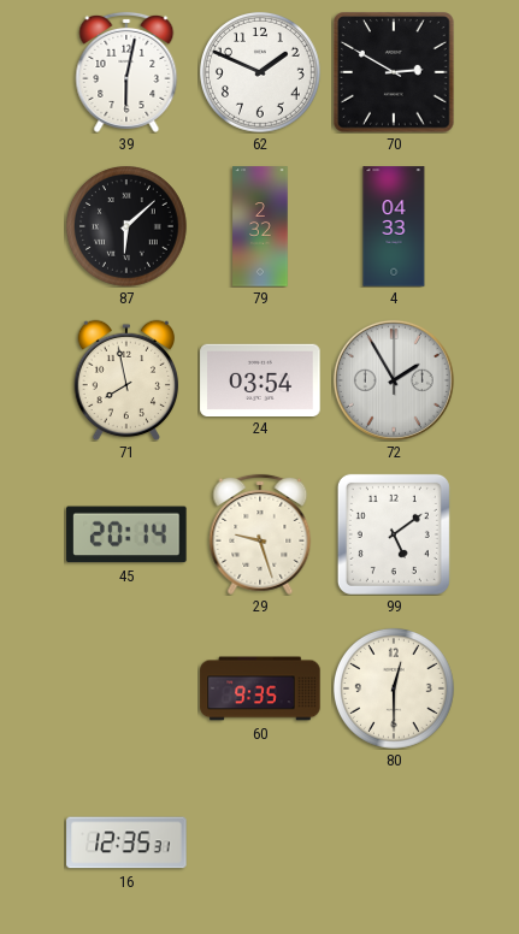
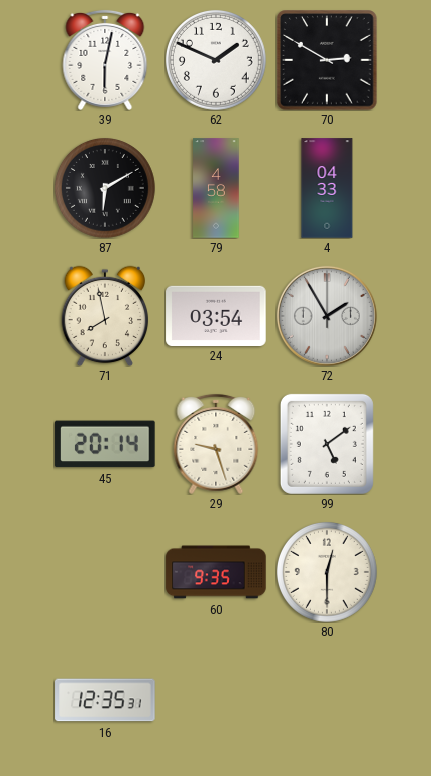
87: 6:08 -> 6:10 (105, 188)
79: 2:32 -> 4:58 (216, 188)
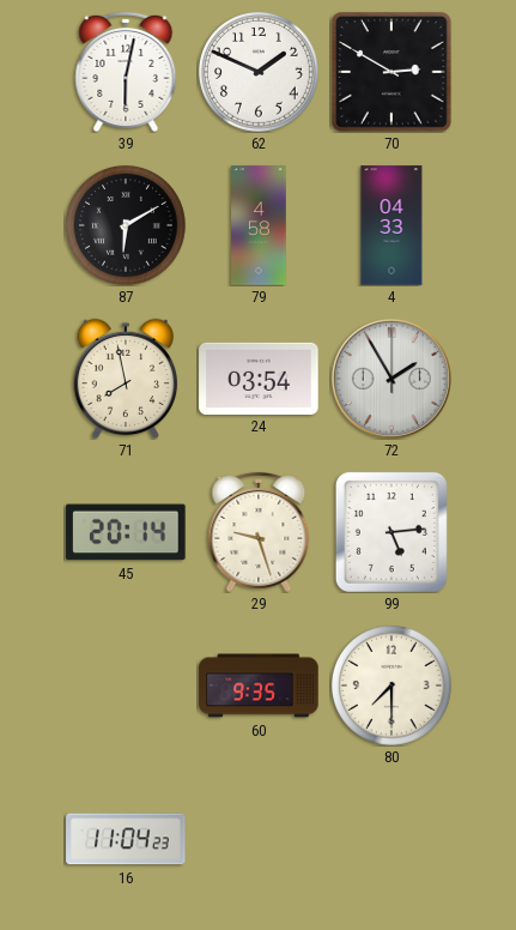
99: 5:09 -> 5:14 (391, 532)
80: 12:30 -> 7:30 (391, 686)
16: 12:35 -> 11:04 (126, 839)
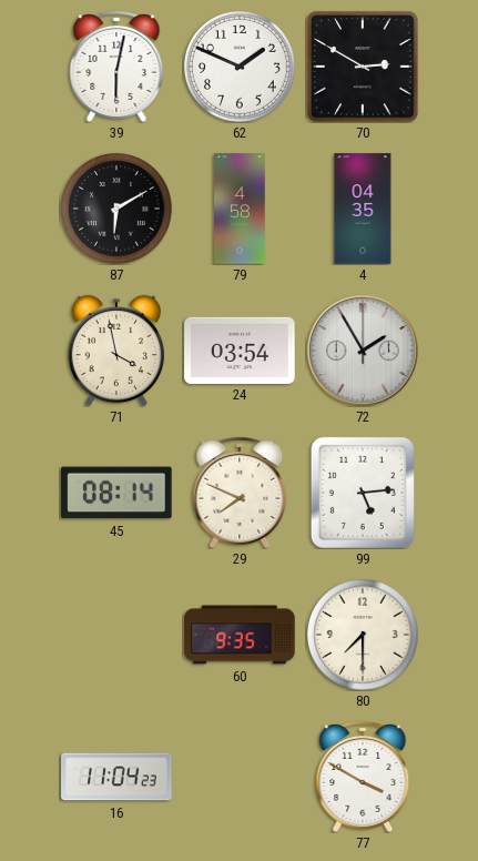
4: 04:33 -> 04:35 (363, 209)
71: 7:58 -> 3:58 (116, 351)
45: 20:14 -> 08:14 (116, 493)
29: 9:27 -> 7:49 (240, 493)
77: none -> 3:50 (363, 777)
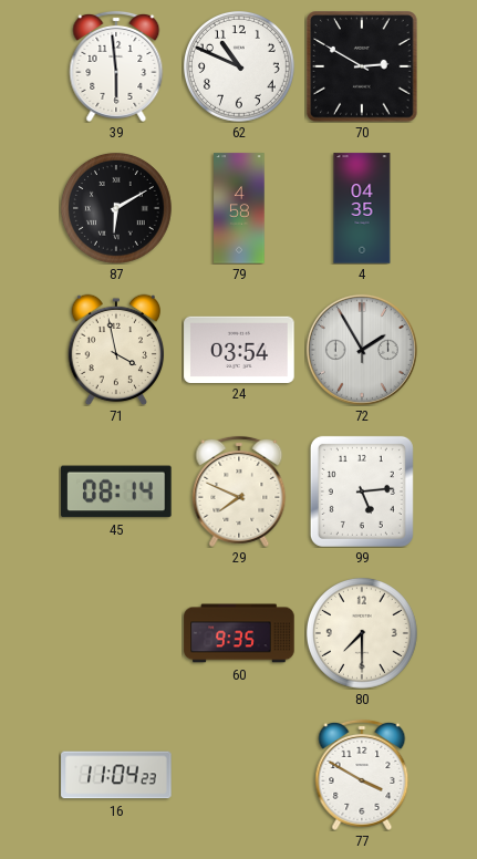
39: 6:02 -> 5:59 (116, 66)
62: 1:49 -> 10:49 (239, 66)
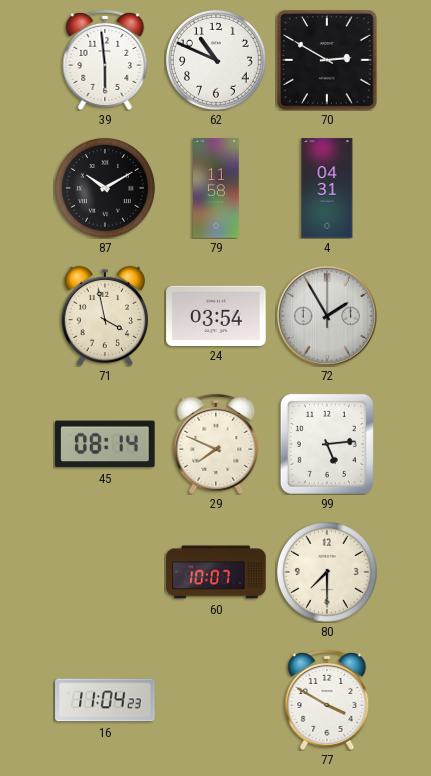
87: 6:10 -> 10:10 (105, 188)
79: 4:58 -> 11:58 (216, 188)
4: 04:35 -> 04:31 (327, 188)
60: 9:35 -> 10:07 (216, 572)
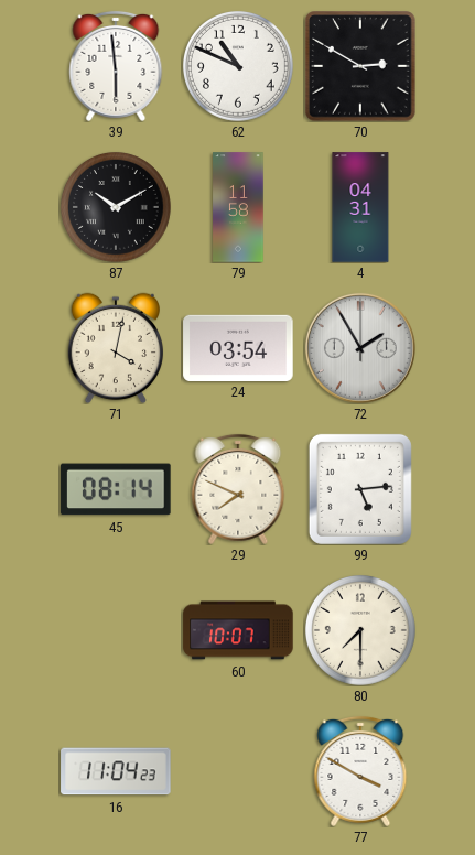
71: 3:58 -> 4:02 (116, 348)
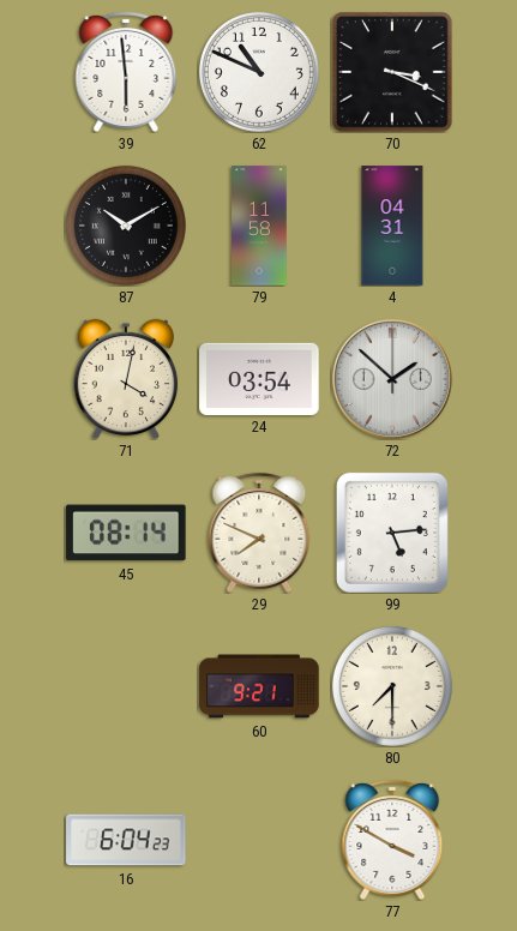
70: 2:50 -> 3:19 (392, 72)
72: 1:55 -> 1:52 (392, 379)
60: 10:07 -> 9:21 (259, 686)
16: 11:04 -> 6:04 (126, 840)
